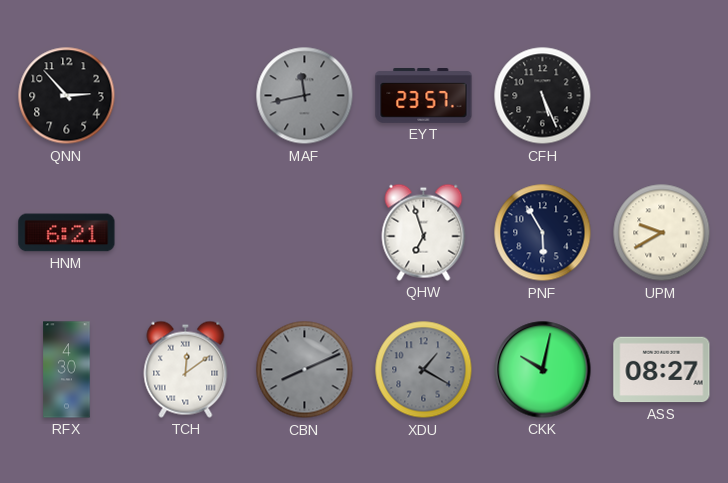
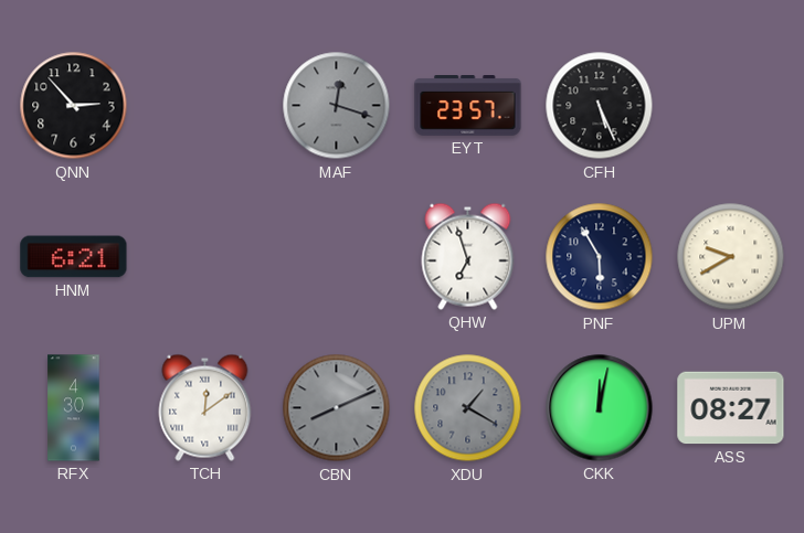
MAF: 11:43 -> 12:18 (337, 106)
CKK: 10:02 -> 12:02 (600, 408)
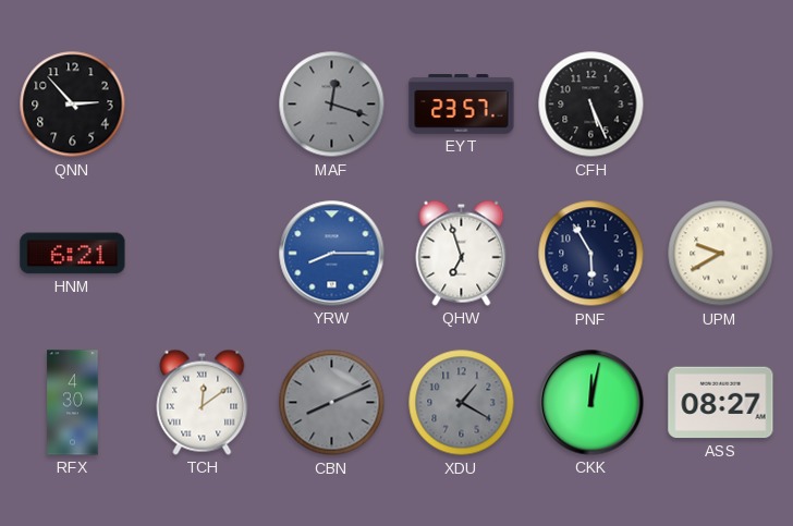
YRW: none -> 8:15 (332, 254)
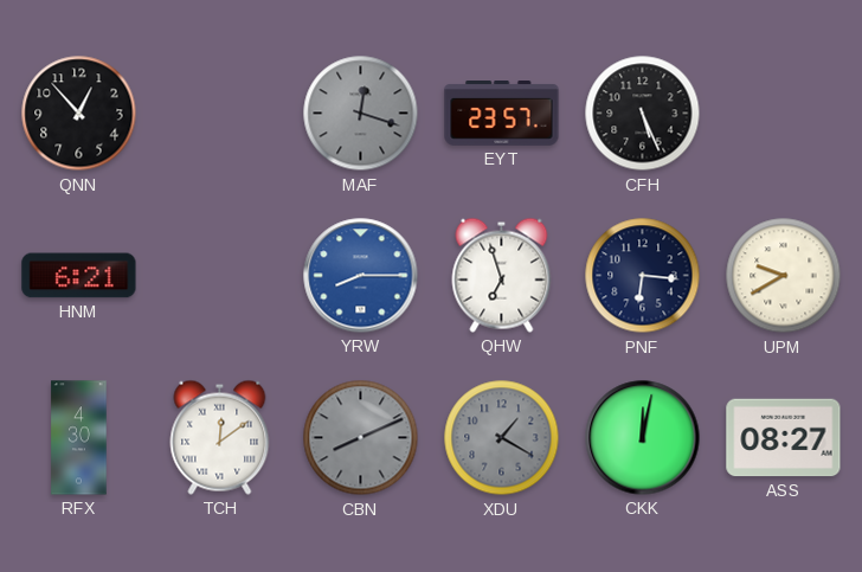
QNN: 2:53 -> 12:53 (79, 114)
PNF: 5:55 -> 6:16 (643, 276)
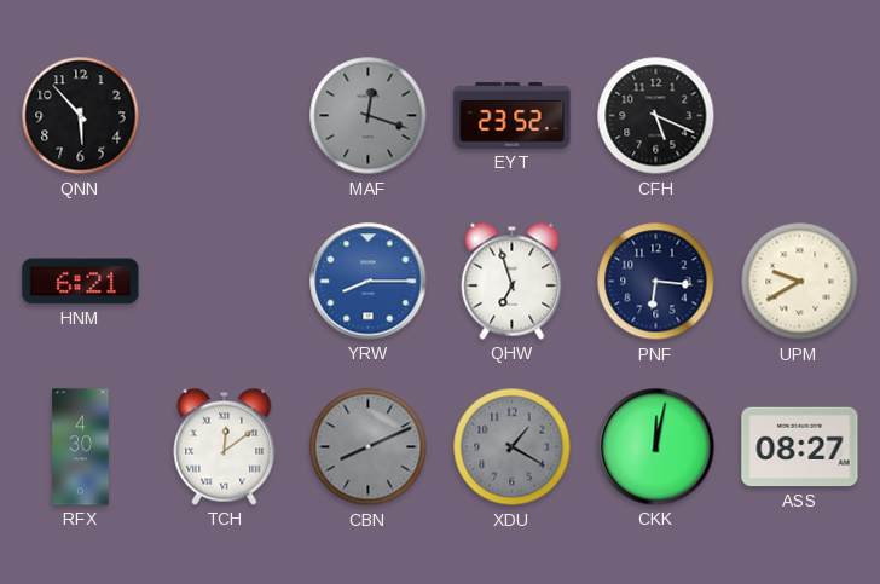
QNN: 12:53 -> 5:53 (81, 116)
EYT: 23:57 -> 23:52 (513, 116)
CFH: 5:26 -> 5:19 (656, 116)
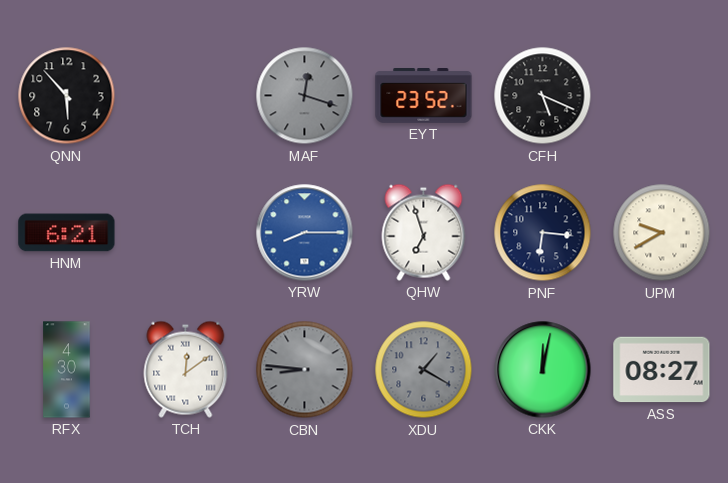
CBN: 8:11 -> 8:46 (305, 370)
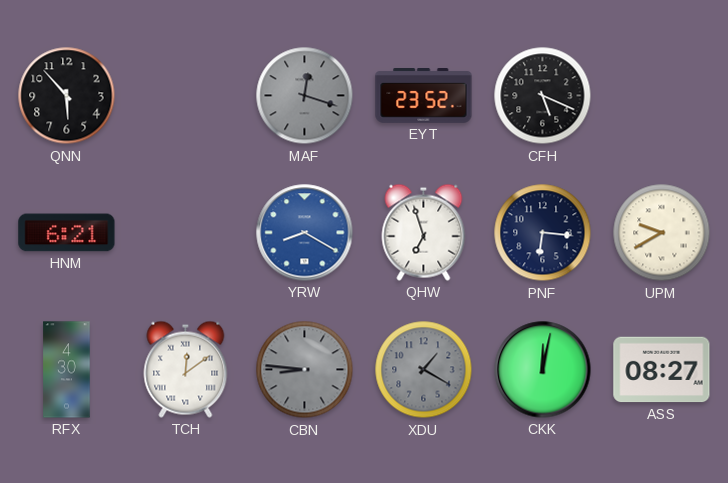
YRW: 8:15 -> 8:20 (305, 233)
